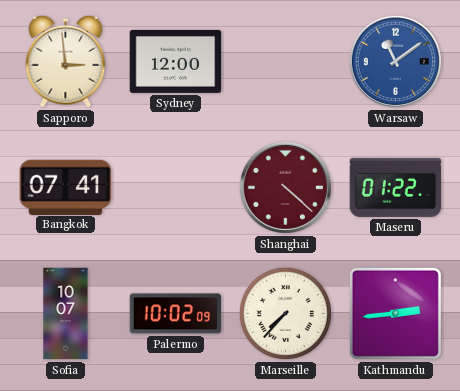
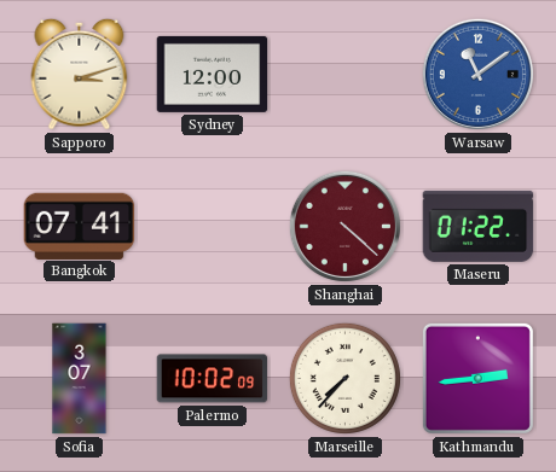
Sapporo: 2:59 -> 3:12 (80, 74)
Sofia: 10:07 -> 3:07 (80, 379)
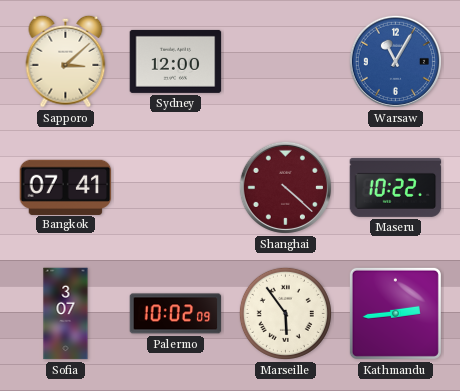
Sapporo: 3:12 -> 3:08 (66, 61)
Warsaw: 11:09 -> 11:05 (395, 61)
Maseru: 01:22 -> 10:22 (396, 187)
Marseille: 7:37 -> 5:54 (285, 313)
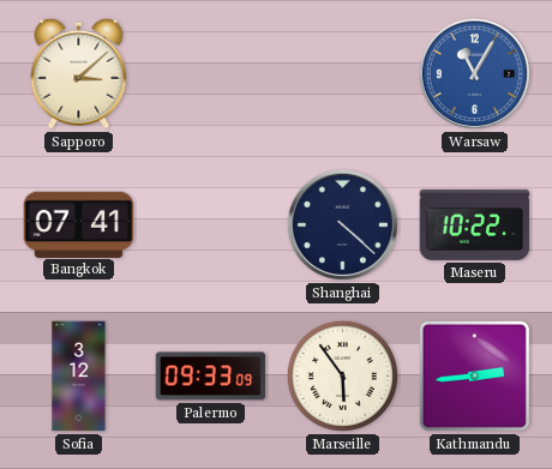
Sydney: 12:00 -> none (176, 61)
Shanghai dial: burgundy -> navy (342, 224)
Sofia: 3:07 -> 3:12 (79, 377)
Palermo: 10:02 -> 09:33 (211, 377)
